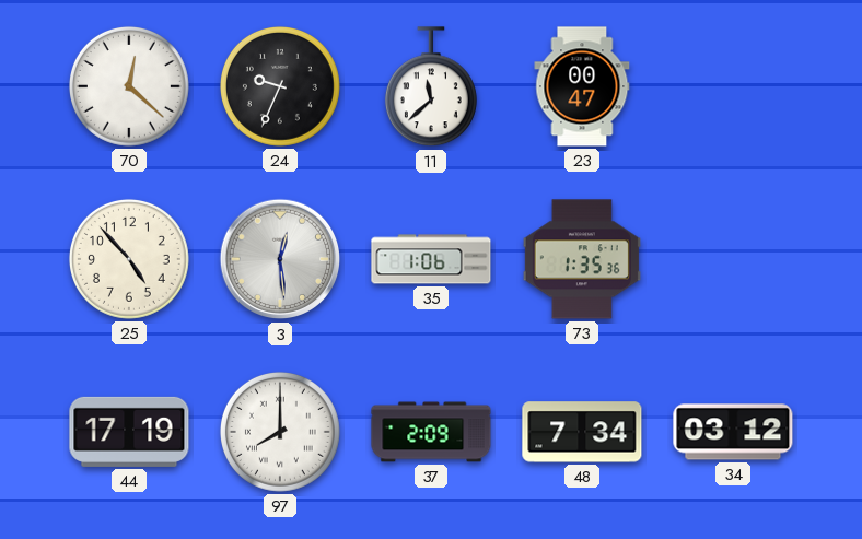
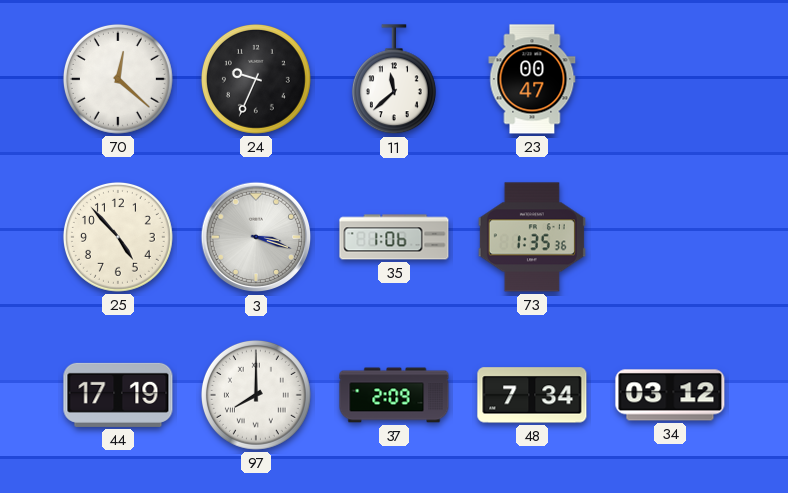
3: 12:29 -> 3:18 (256, 237)
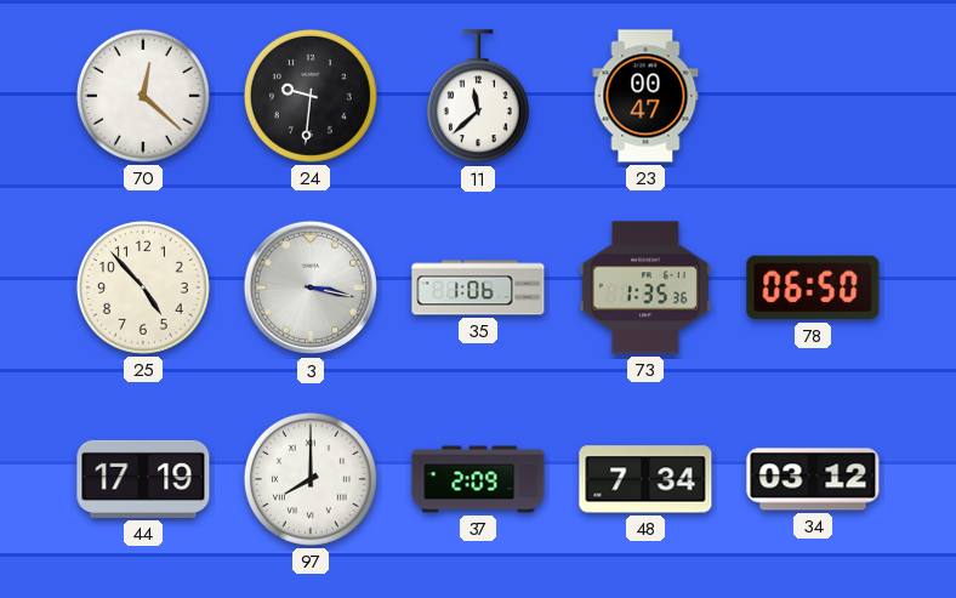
24: 9:34 -> 9:31 (311, 96)
3: 3:18 -> 3:17 (311, 287)
78: none -> 06:50 (813, 287)
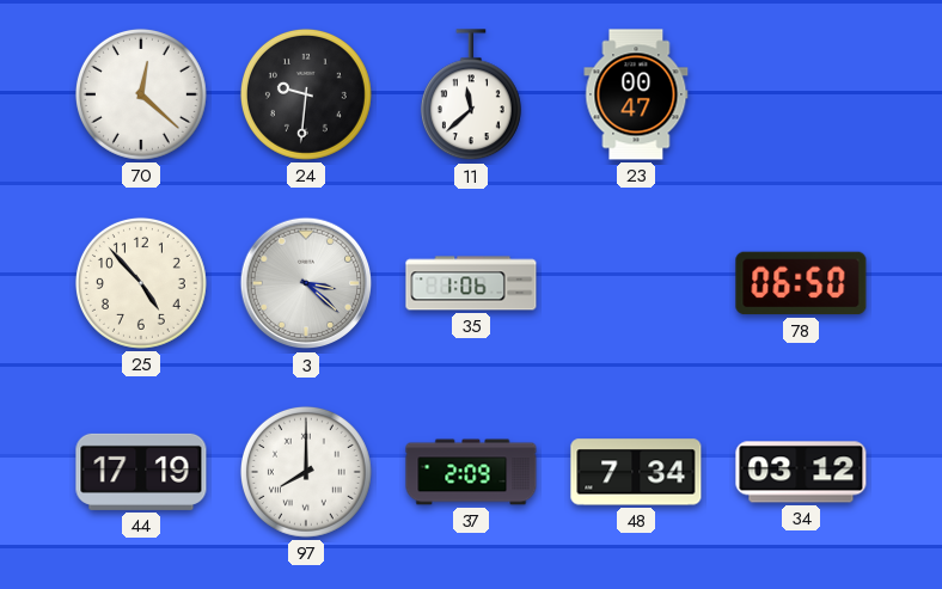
3: 3:17 -> 3:22 (306, 283)
73: 1:35 -> none (645, 287)
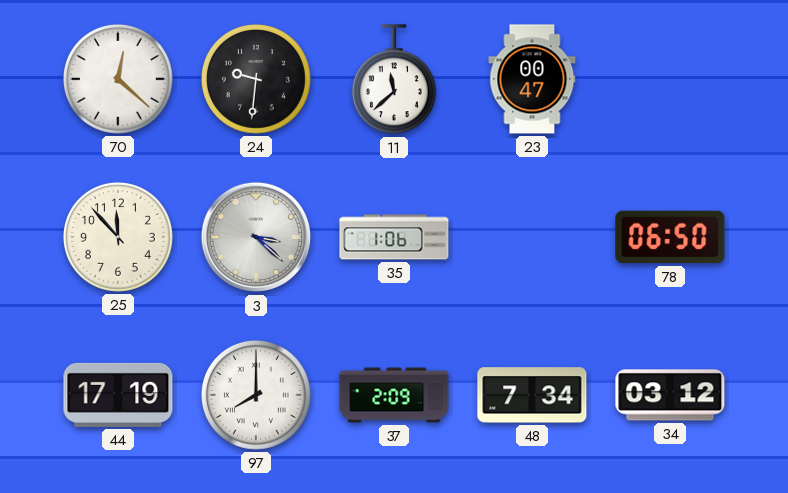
25: 4:53 -> 11:53 (118, 237)
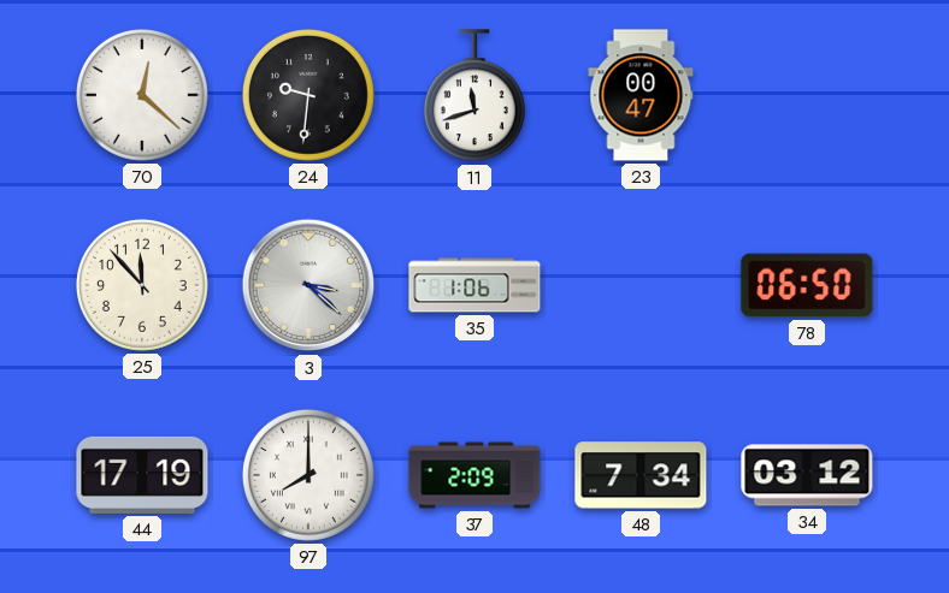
11: 11:38 -> 11:42 (474, 96)
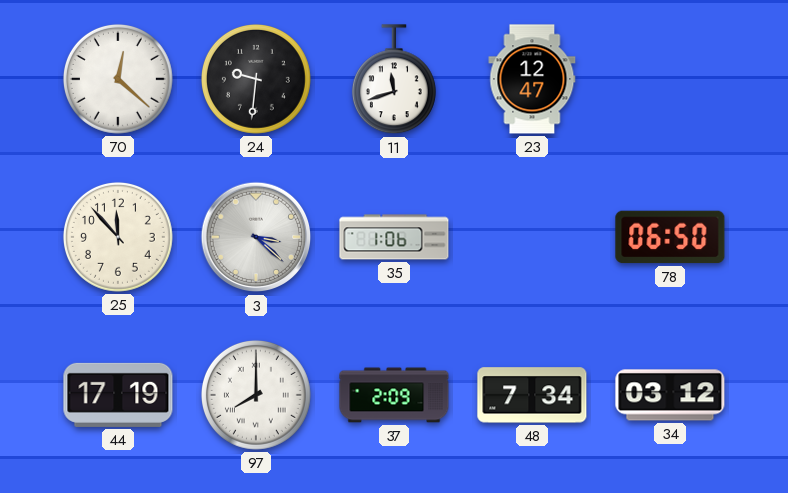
23: 00:47 -> 12:47 (532, 79)
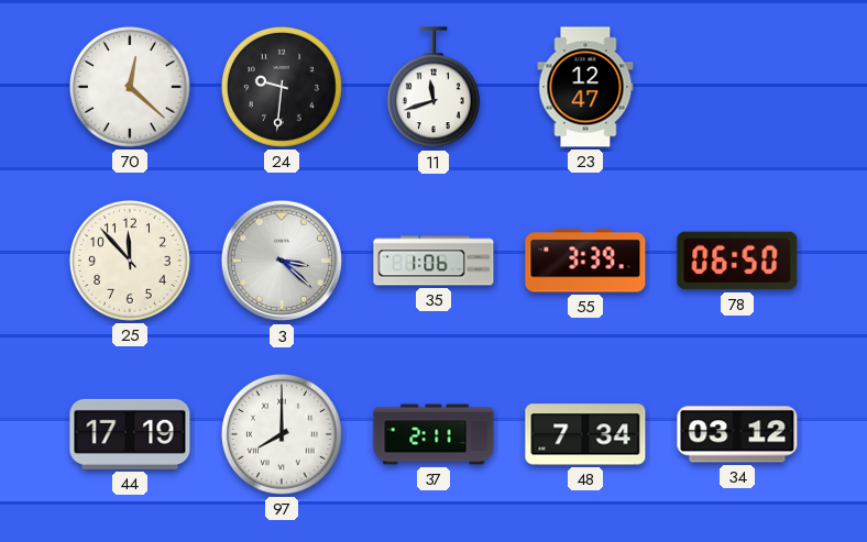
55: none -> 3:39 (585, 261)
37: 2:09 -> 2:11 (433, 434)
